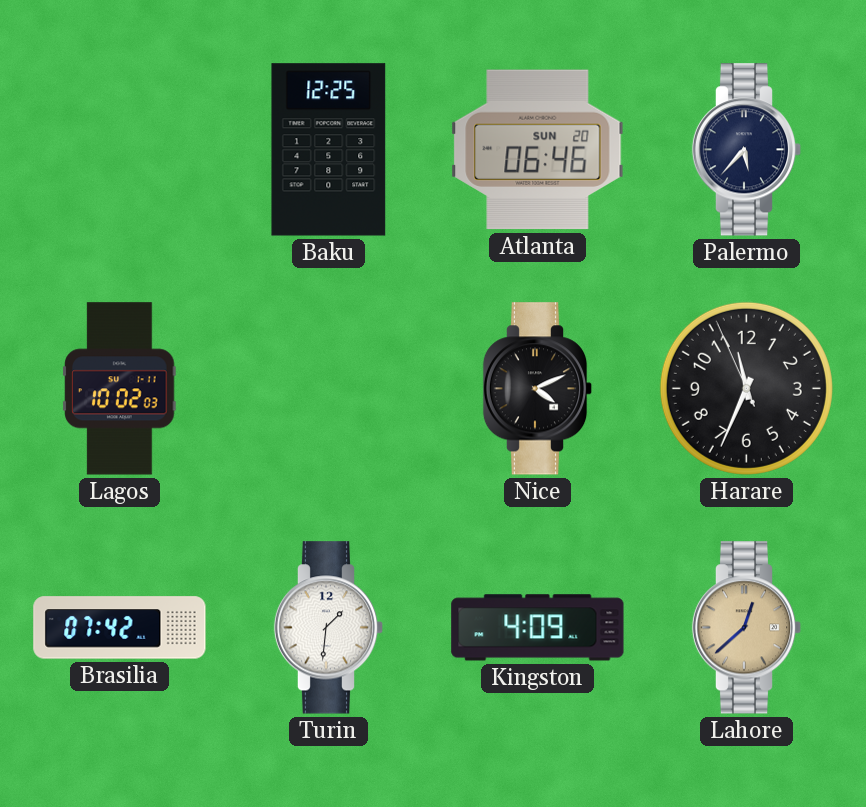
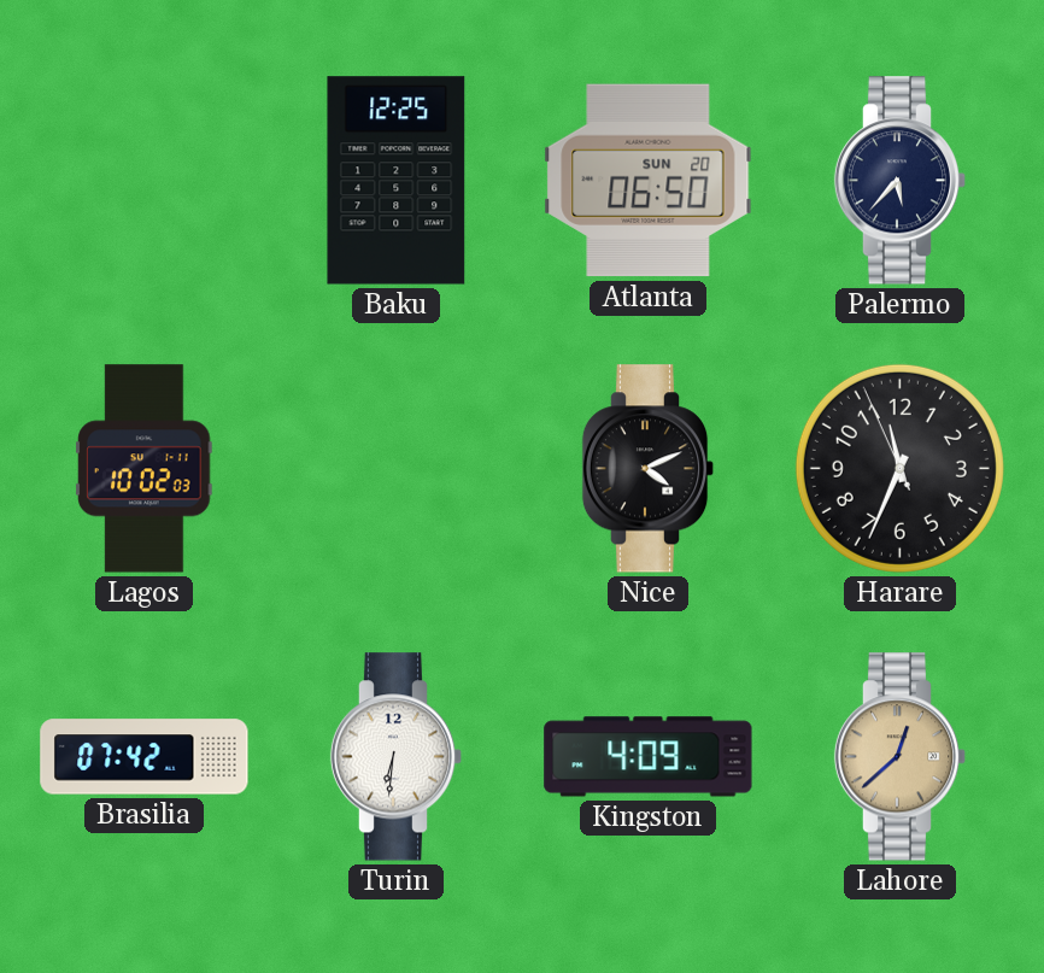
Atlanta: 06:46 -> 06:50 (649, 181)
Turin: 1:31 -> 6:31 (397, 757)
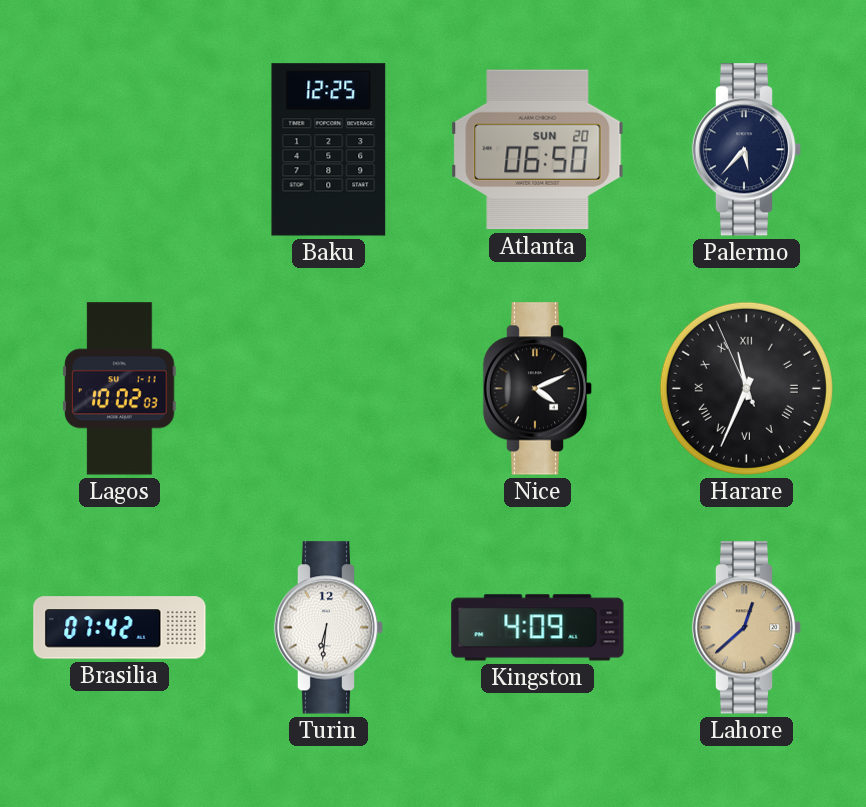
Harare numerals: Arabic -> Roman (746, 388)
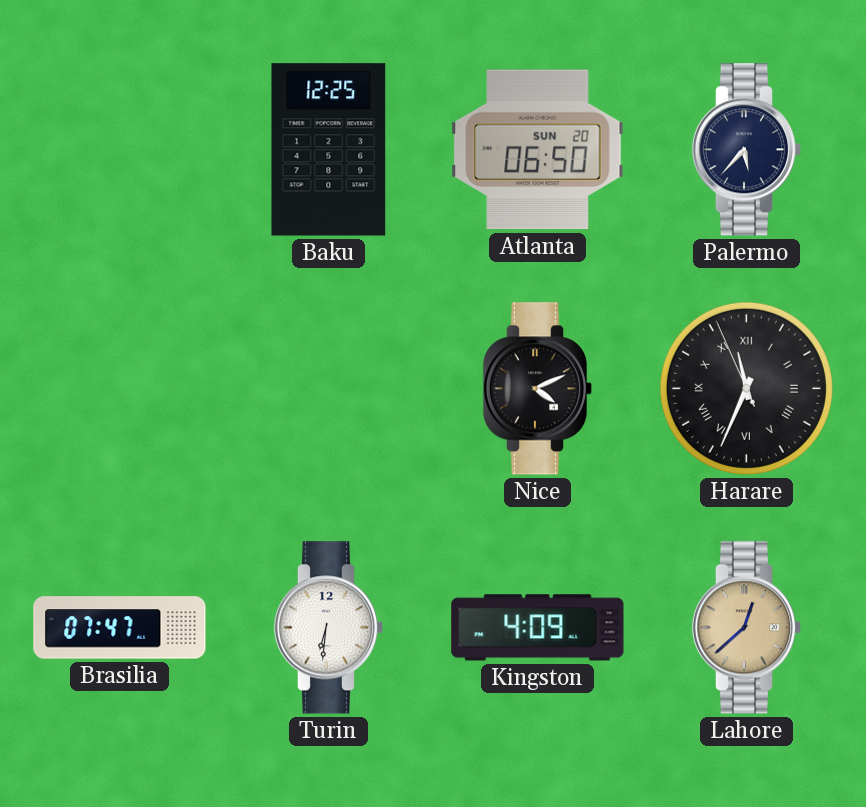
Lagos: 10:02 -> none (120, 389)
Brasilia: 07:42 -> 07:47 (120, 628)
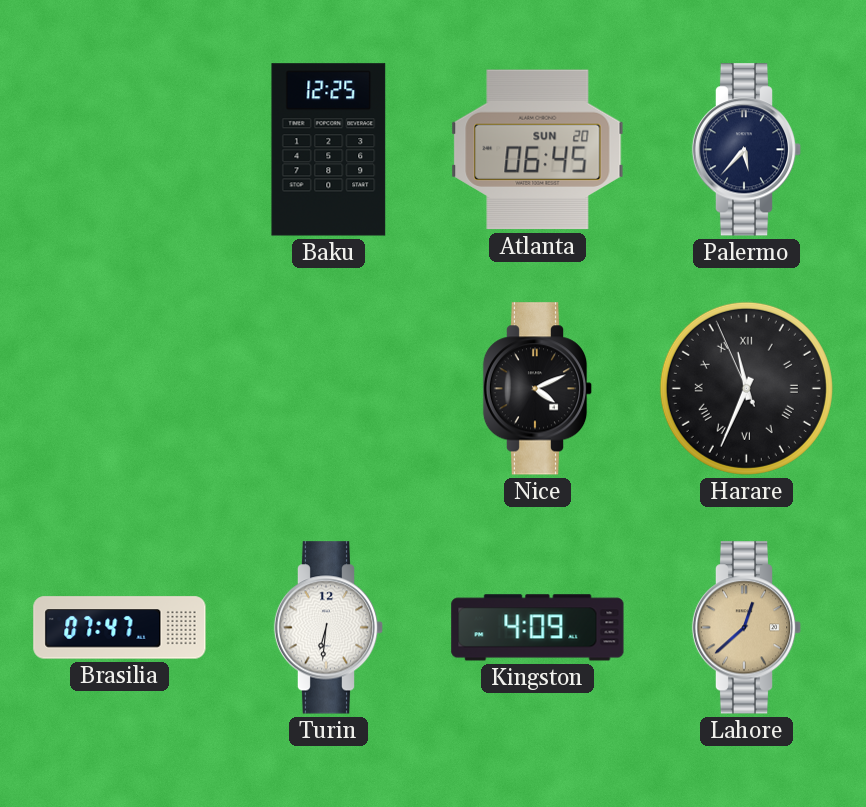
Atlanta: 06:50 -> 06:45 (538, 150)
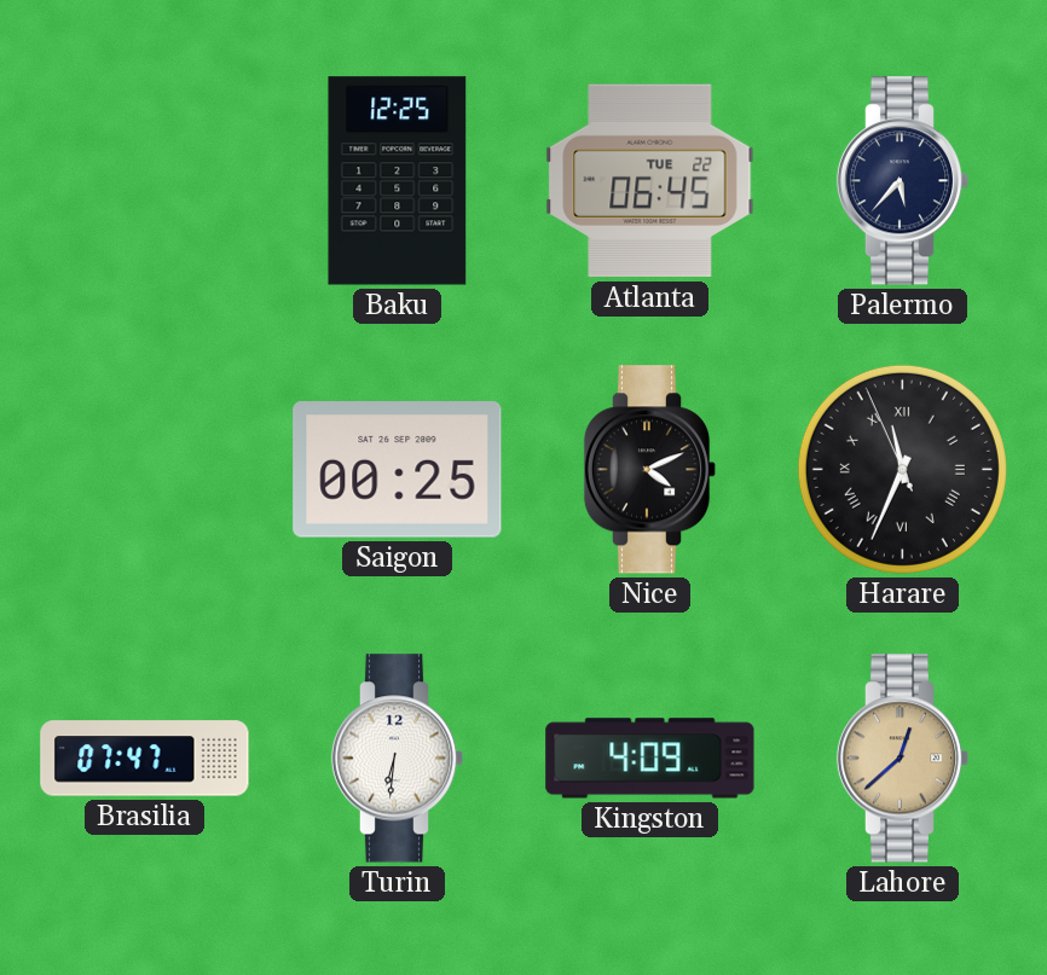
Atlanta date: SUN 20 -> TUE 22 (650, 181)
Saigon: none -> 00:25 (398, 470)
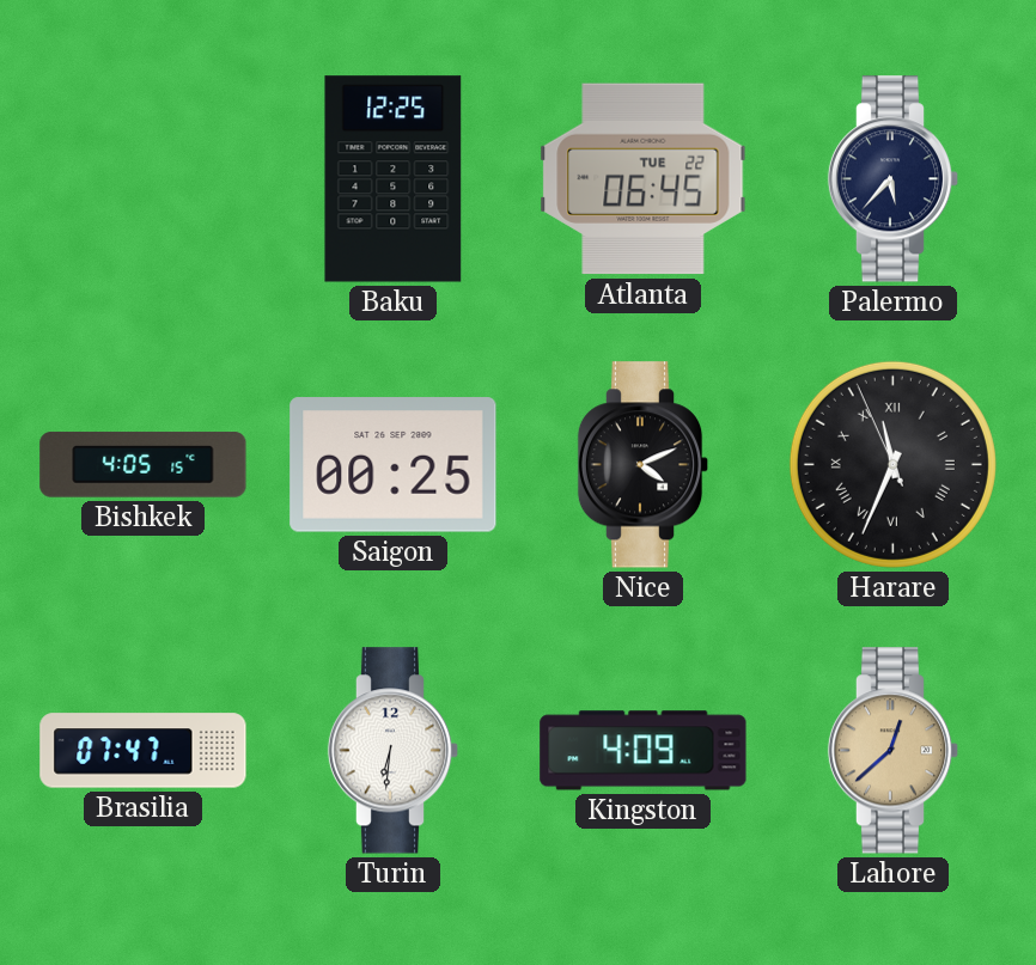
Bishkek: none -> 4:05 (144, 465)
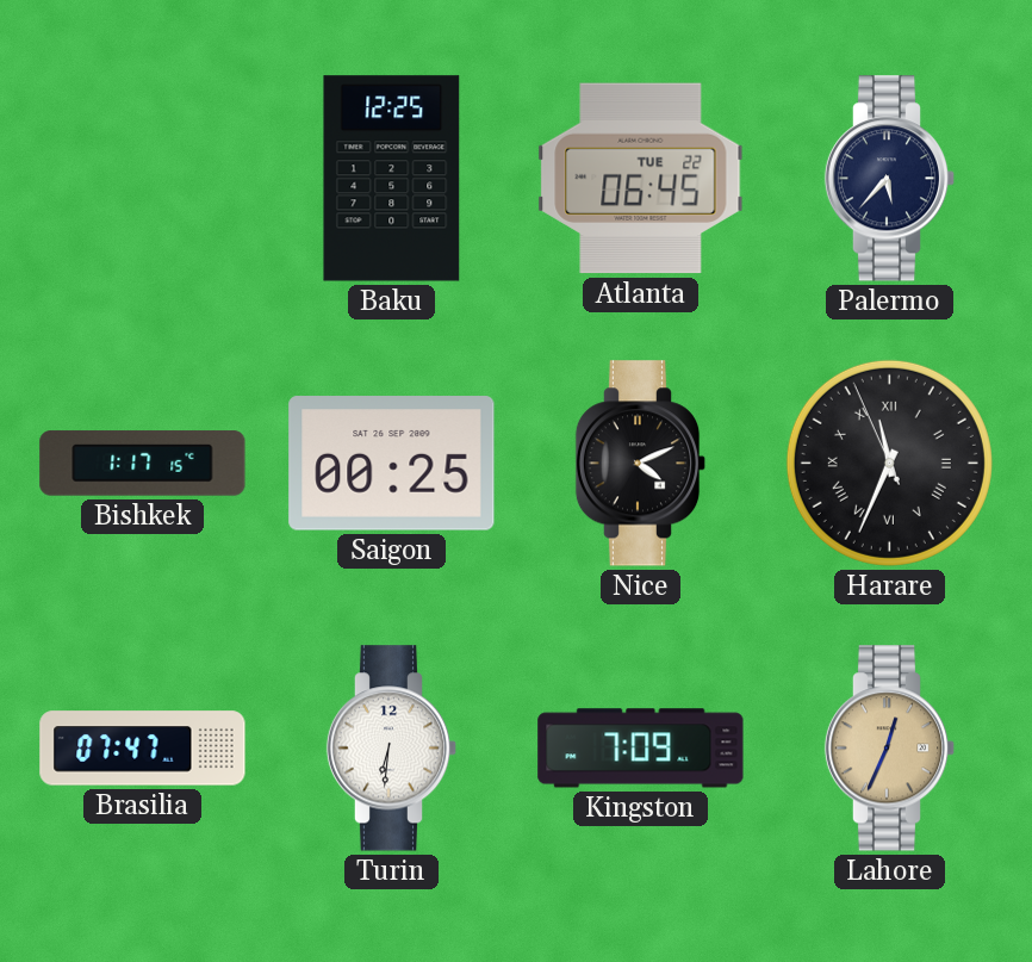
Bishkek: 4:05 -> 1:17 (143, 464)
Kingston: 4:09 -> 7:09 (641, 749)
Lahore: 12:38 -> 12:34 (890, 749)
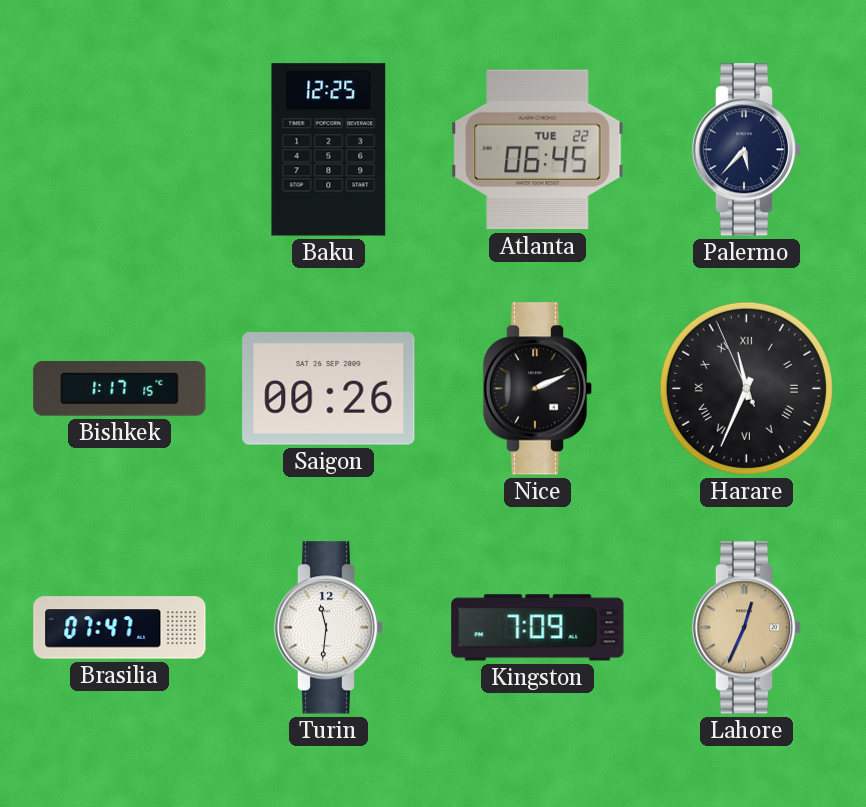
Saigon: 00:25 -> 00:26 (329, 389)
Nice: 4:11 -> 2:11 (538, 389)
Turin: 6:31 -> 11:31 (329, 628)
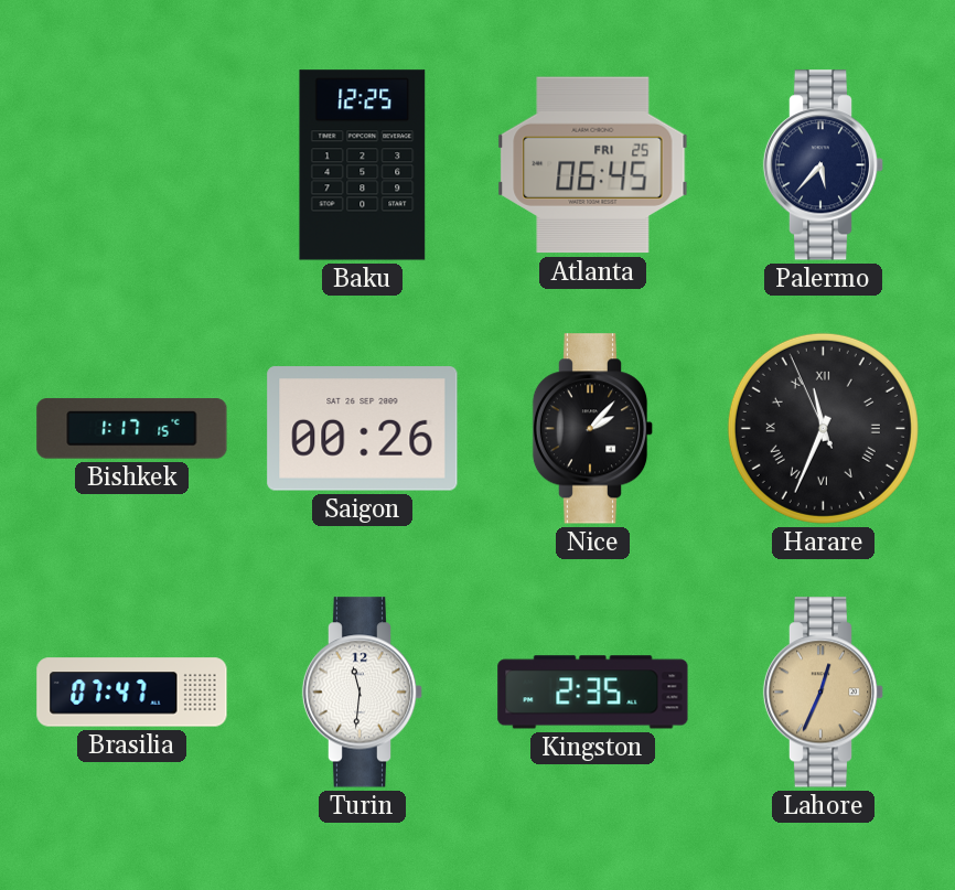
Atlanta date: TUE 22 -> FRI 25 (593, 165)
Nice: 2:11 -> 2:07 (593, 429)
Kingston: 7:09 -> 2:35 (593, 693)
